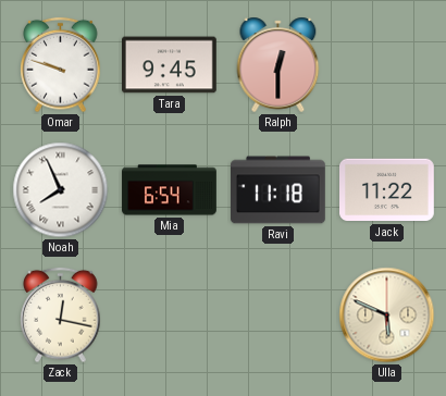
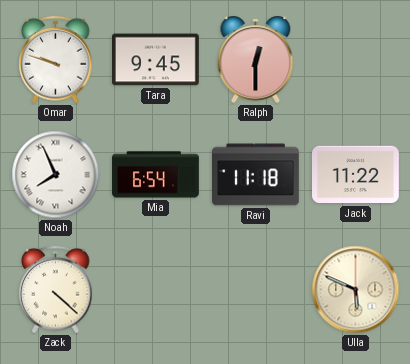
Zack: 12:17 -> 4:22 (56, 290)
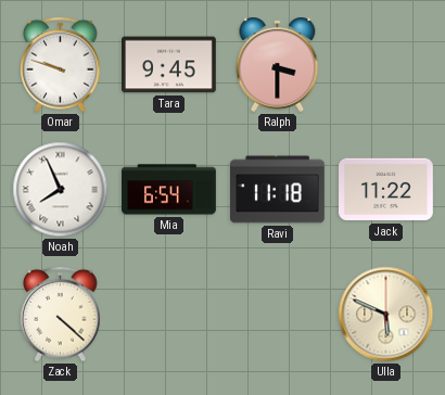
Ralph: 12:30 -> 3:30 (278, 64)
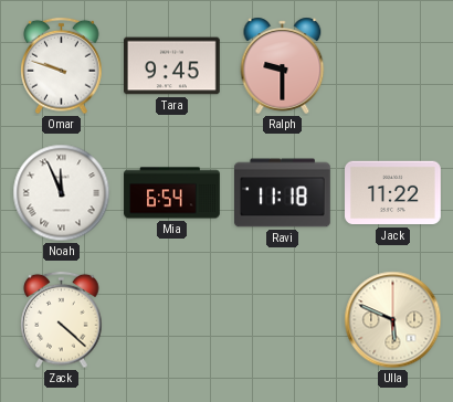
Ralph: 3:30 -> 9:30 (283, 65)
Noah: 7:56 -> 11:56 (62, 193)
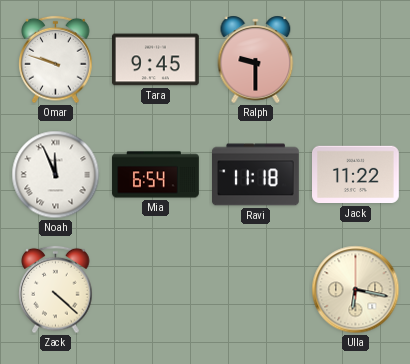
Ulla: 5:49 -> 6:17 (356, 290)
